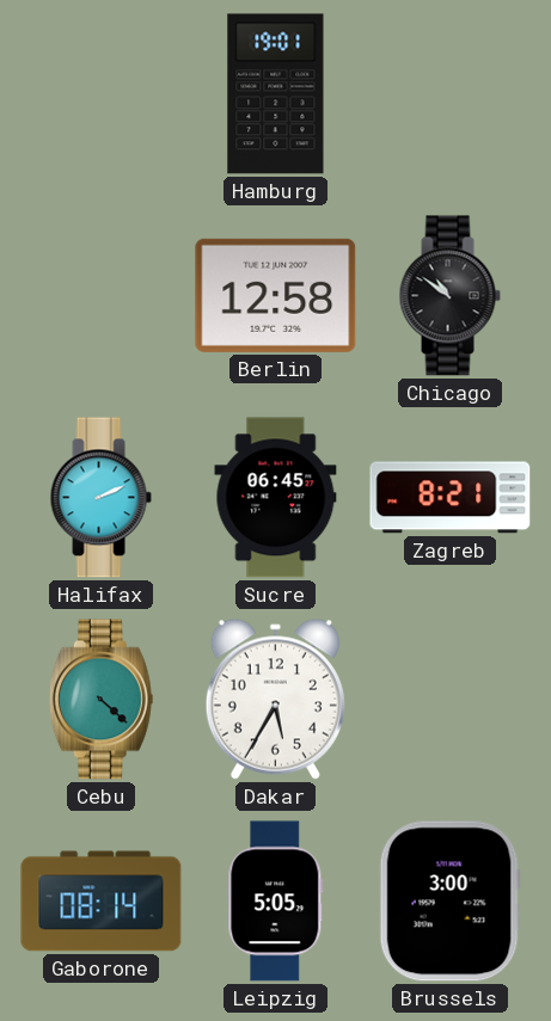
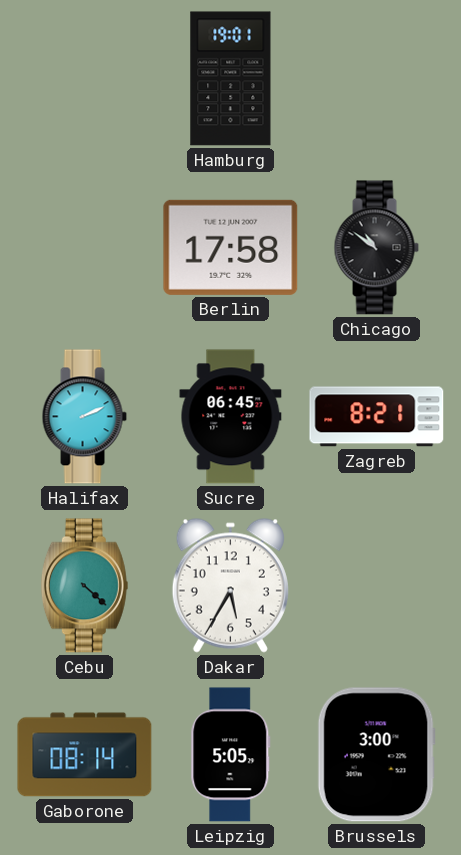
Berlin: 12:58 -> 17:58 (231, 247)
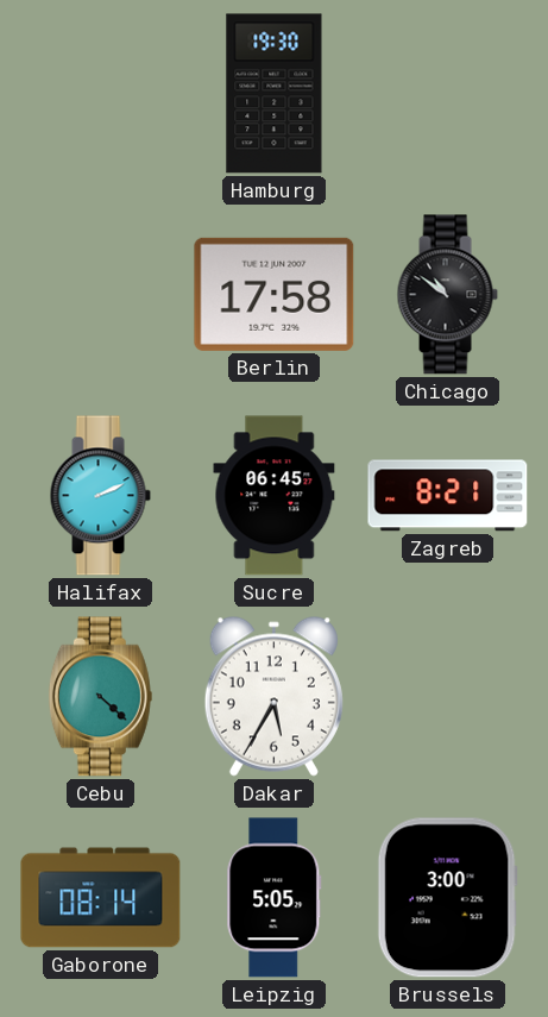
Hamburg: 19:01 -> 19:30 (275, 94)
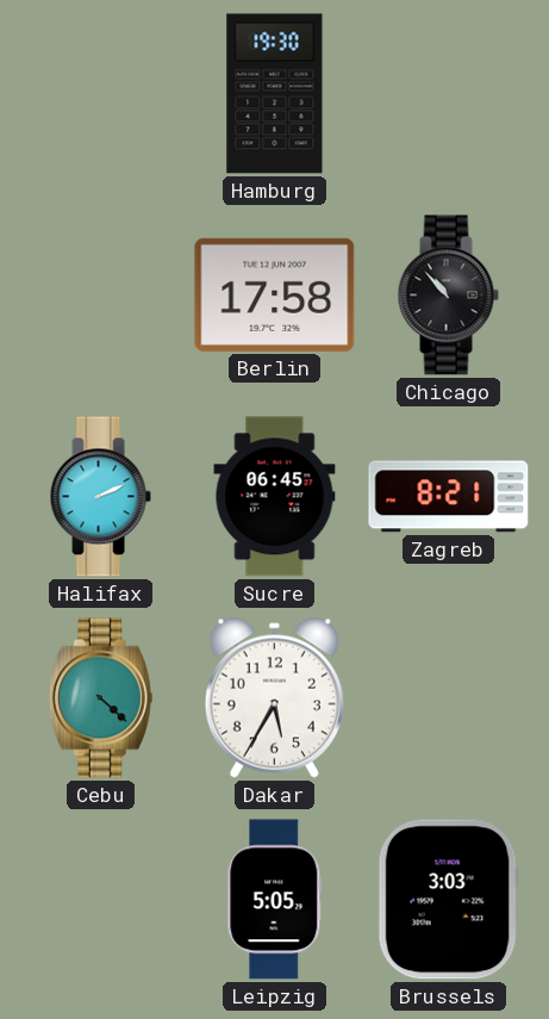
Chicago: 10:51 -> 10:53 (448, 296)
Gaborone: 08:14 -> none (101, 898)
Brussels: 3:00 -> 3:03 (448, 900)
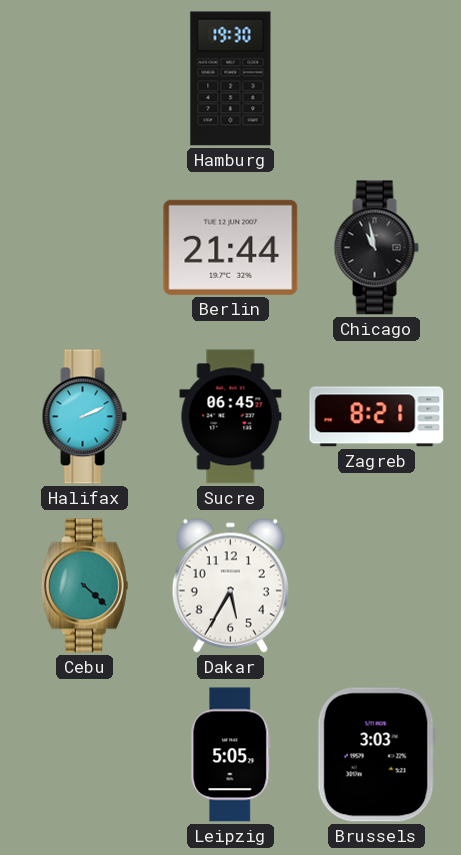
Berlin: 17:58 -> 21:44 (231, 247)
Chicago: 10:53 -> 10:58 (376, 248)
